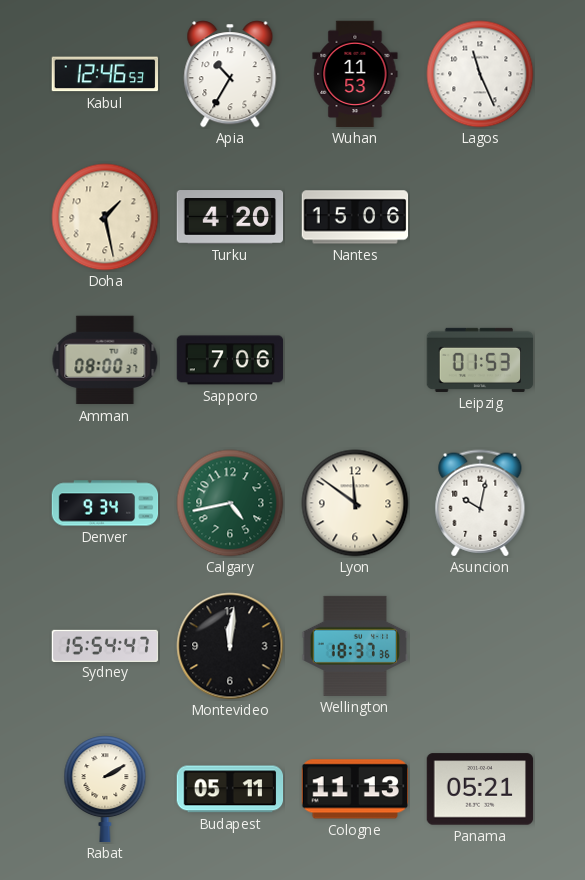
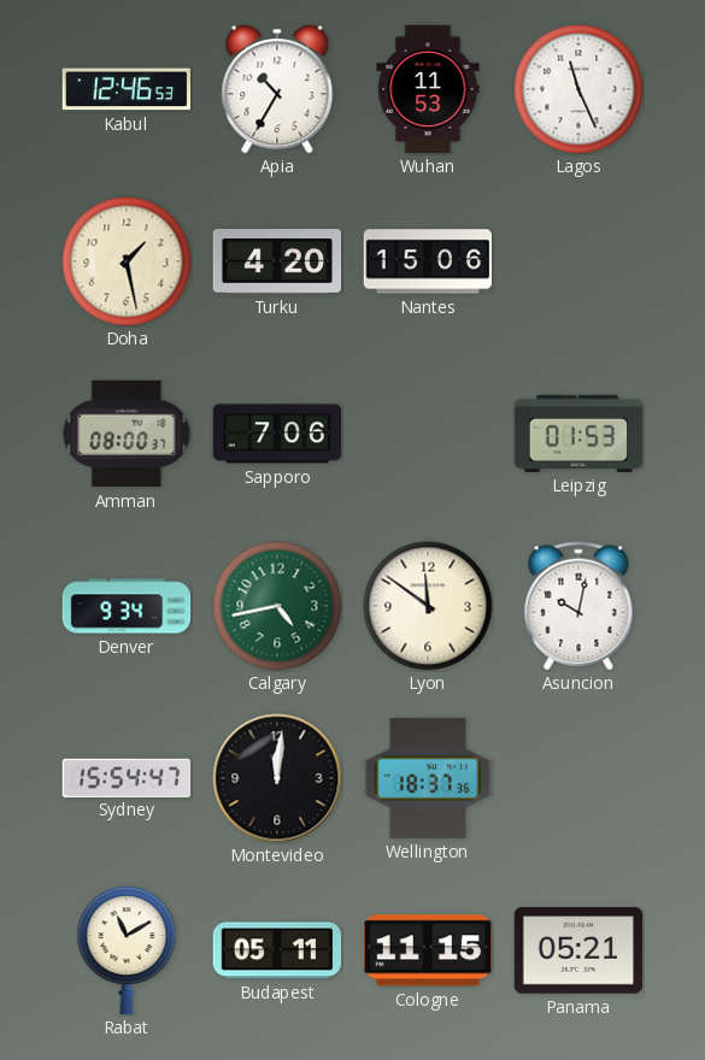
Rabat: 2:10 -> 11:10 (127, 950)
Cologne: 11:13 -> 11:15 (427, 950)
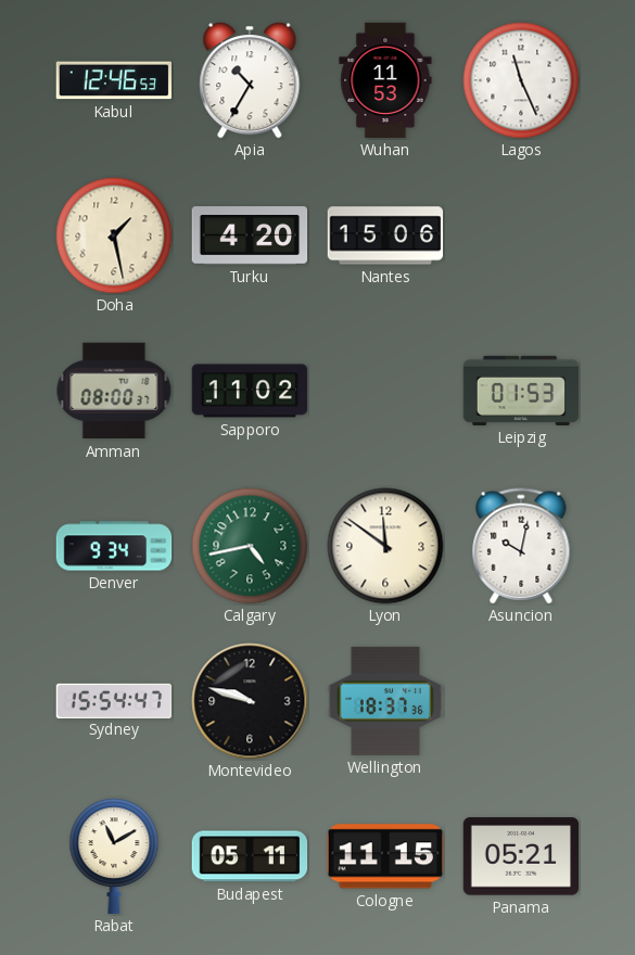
Sapporo: 7:06 -> 11:02 (250, 391)
Montevideo: 12:01 -> 9:48 (250, 701)
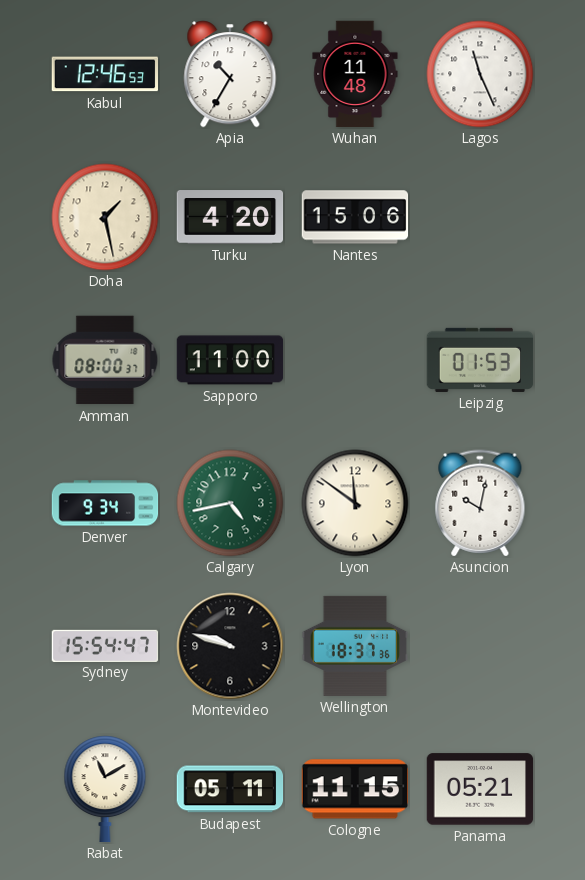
Wuhan: 11:53 -> 11:48 (355, 74)
Sapporo: 11:02 -> 11:00 (230, 360)
